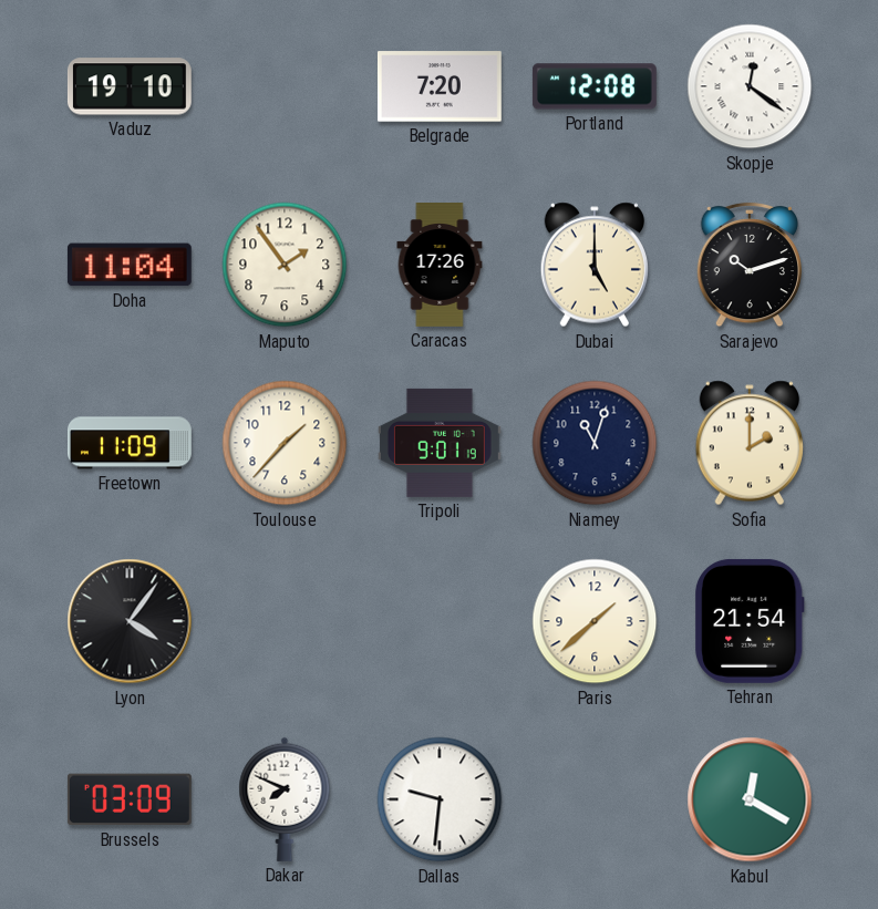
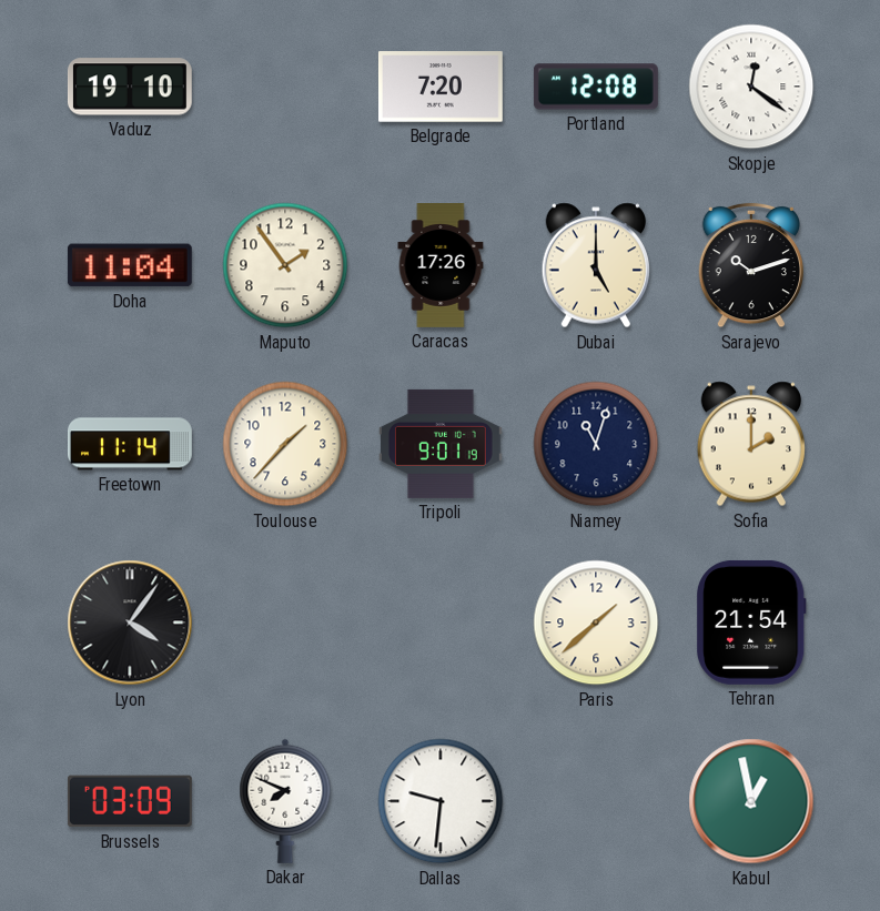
Freetown: 11:09 -> 11:14 (130, 444)
Kabul: 12:20 -> 12:58 (751, 801)
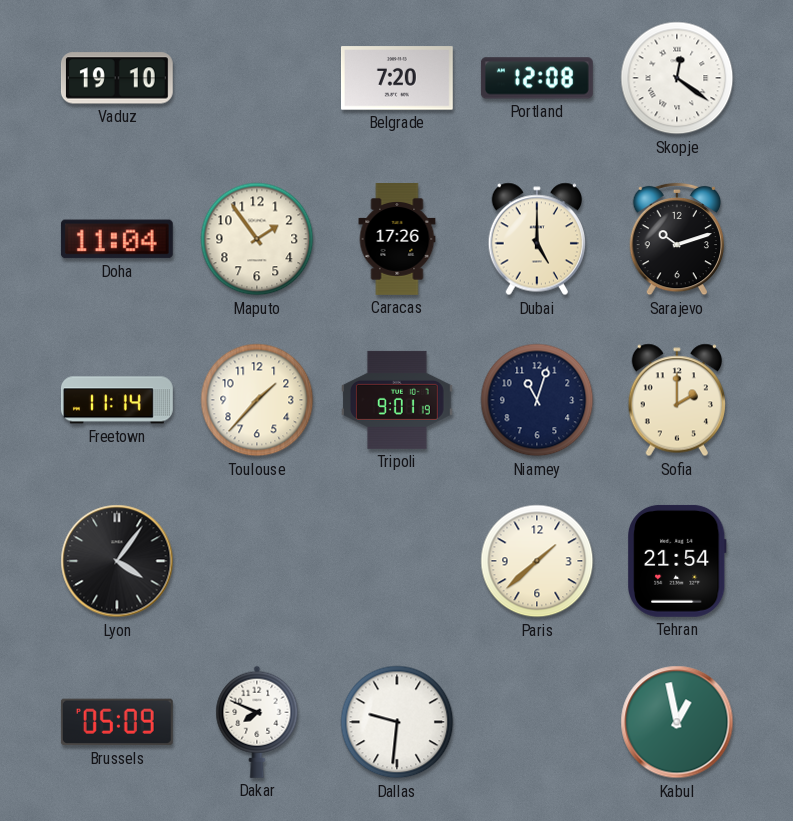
Brussels: 03:09 -> 05:09 (117, 722)
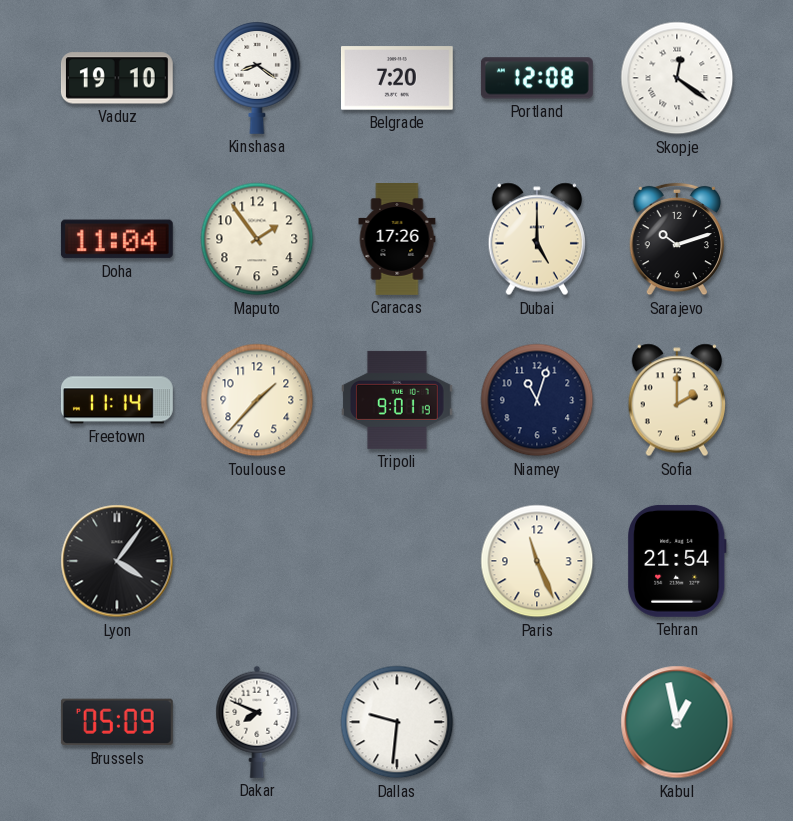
Kinshasa: none -> 8:21 (257, 78)
Paris: 1:38 -> 11:26 (537, 561)
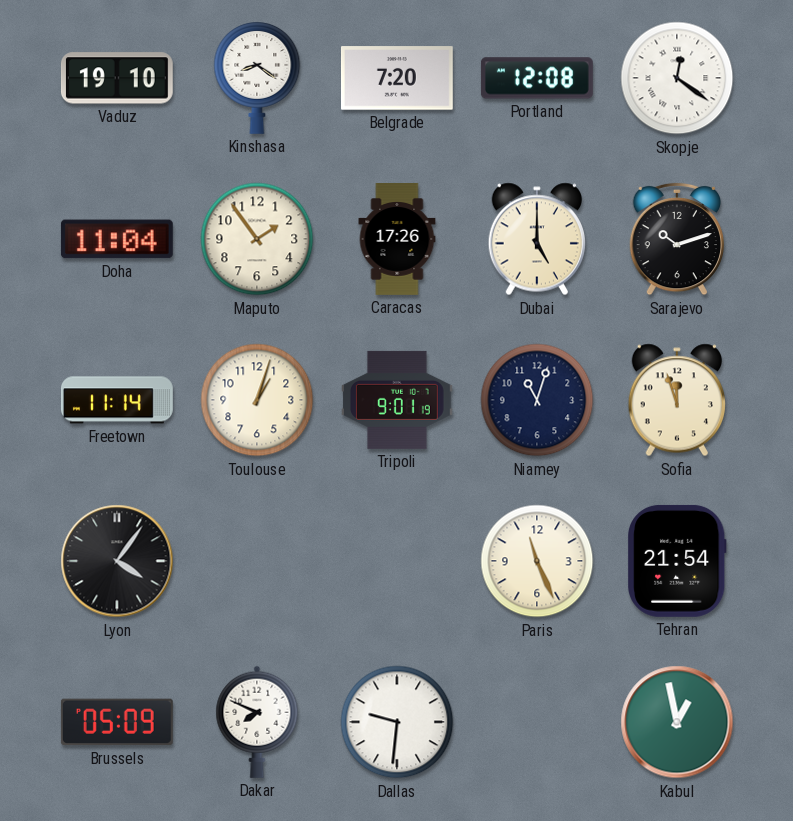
Toulouse: 1:37 -> 1:03 (257, 400)
Sofia: 2:00 -> 11:57 (676, 400)
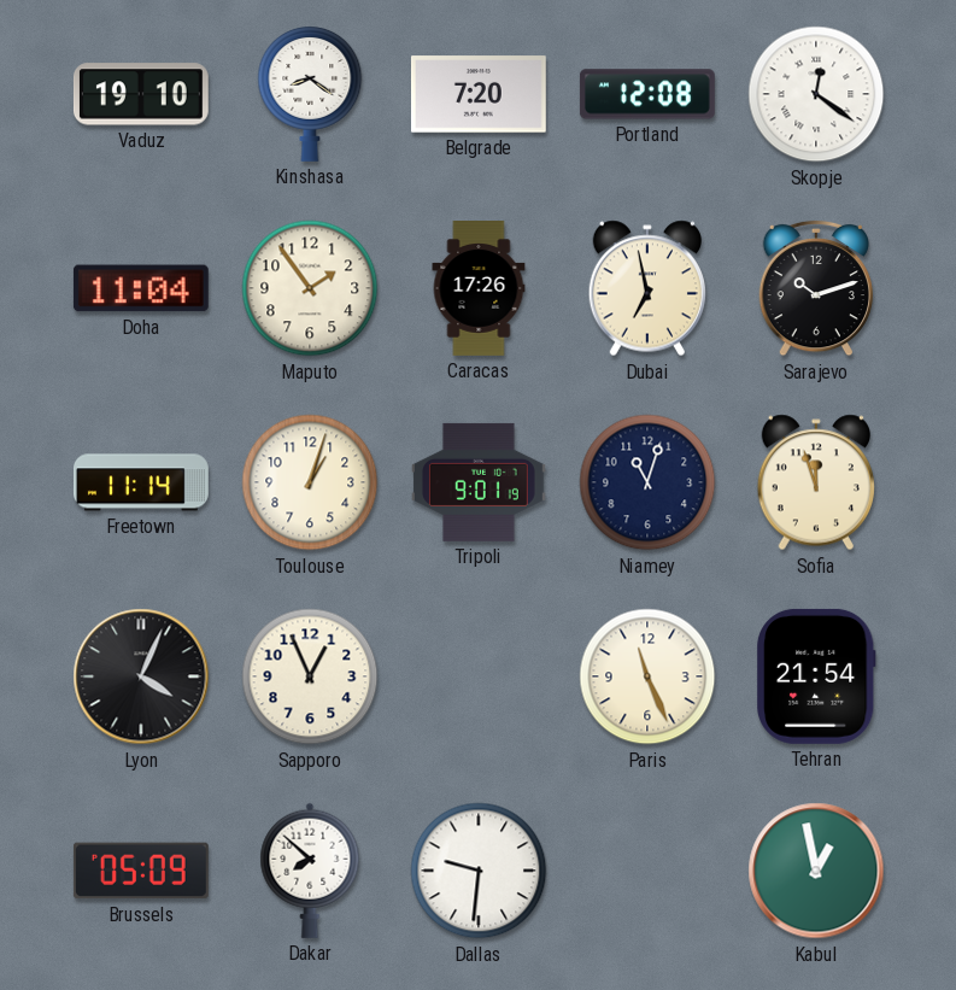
Dubai: 5:00 -> 6:58 (646, 288)
Lyon: 4:06 -> 4:04 (141, 676)
Sapporo: none -> 12:56 (310, 676)
Dakar: 7:49 -> 7:52 (310, 871)
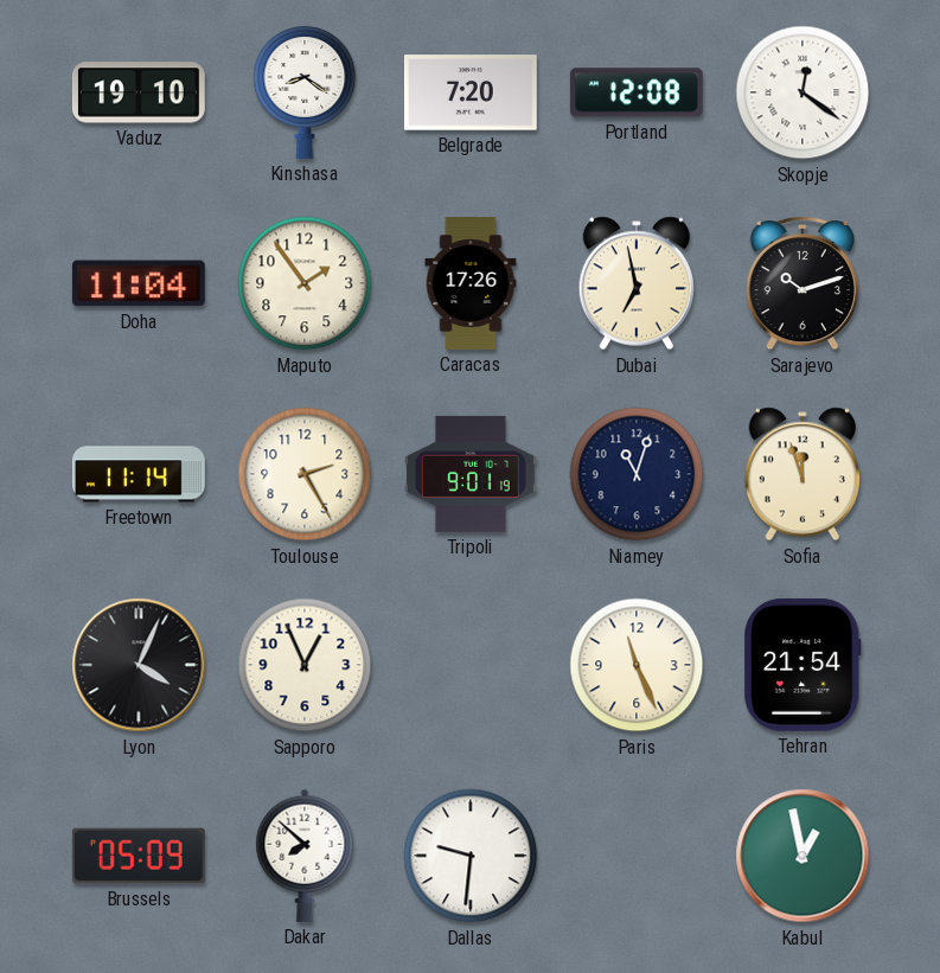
Toulouse: 1:03 -> 2:25 (305, 474)
